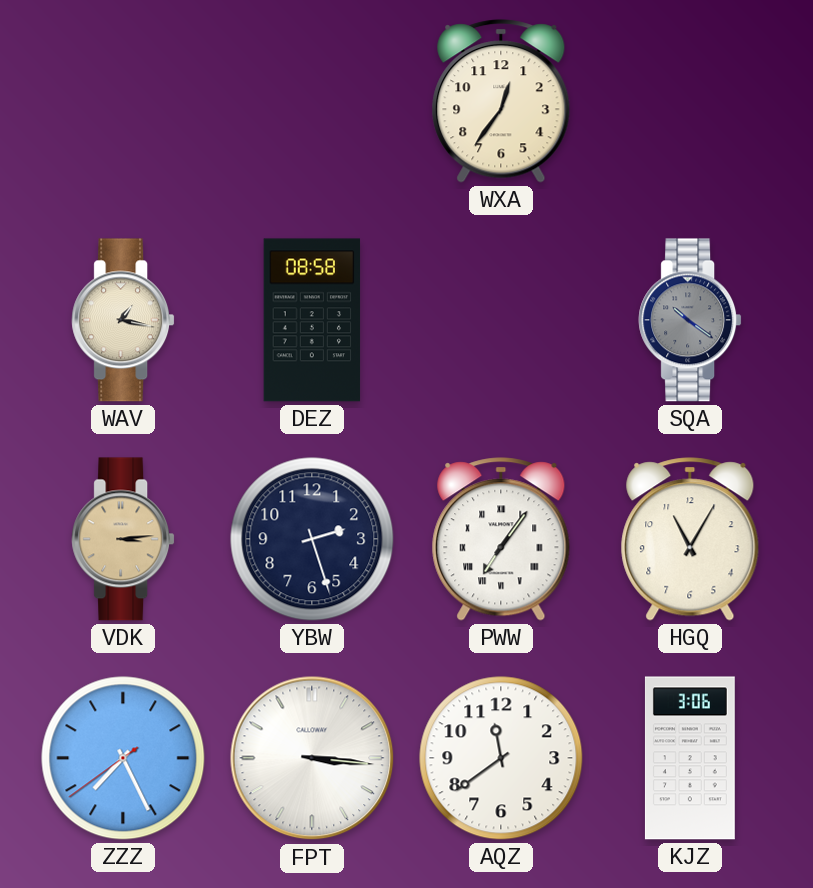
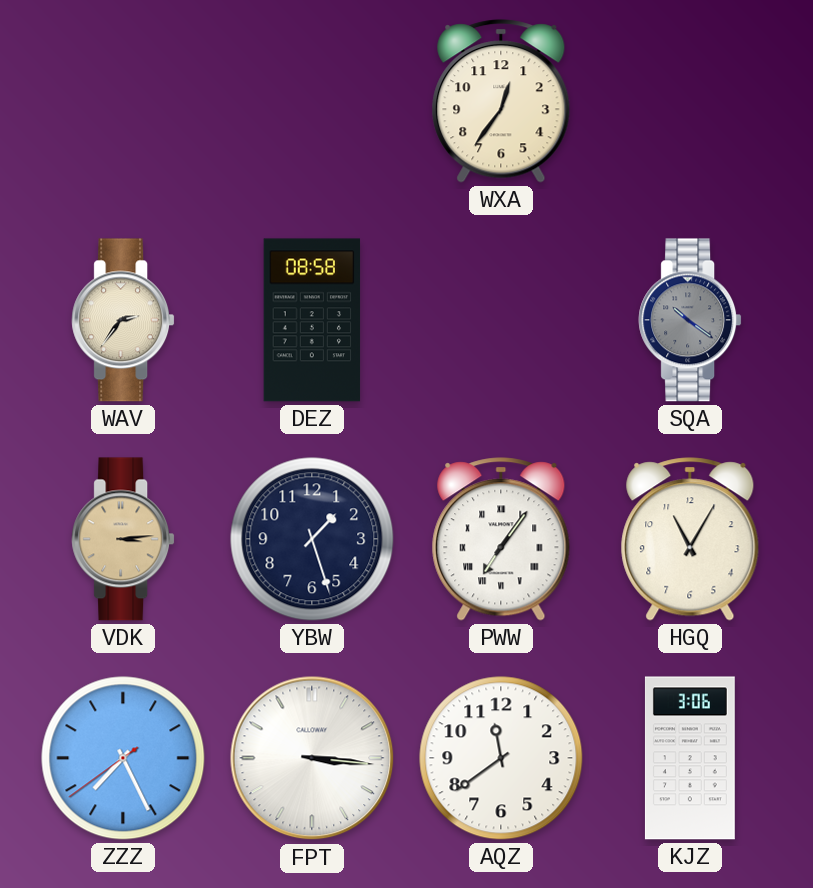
WAV: 1:17 -> 2:36 (123, 320)
YBW: 2:27 -> 1:27 (312, 539)
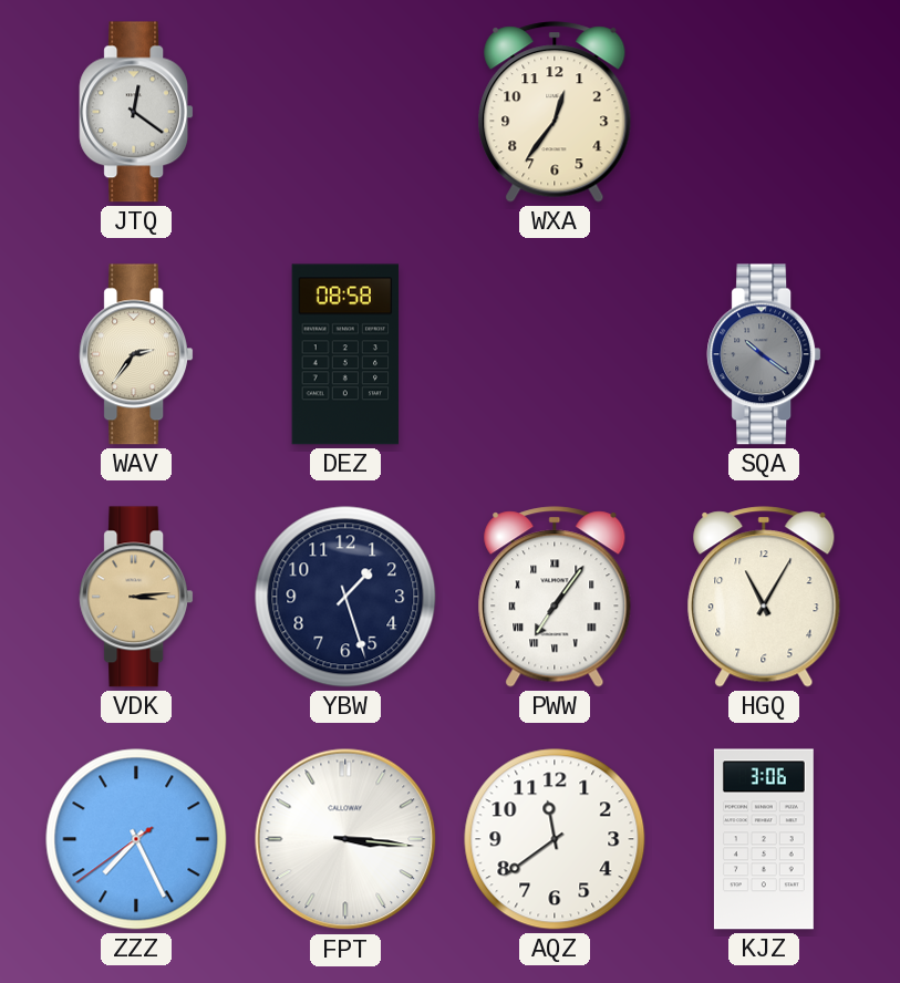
JTQ: none -> 12:21 (136, 112)
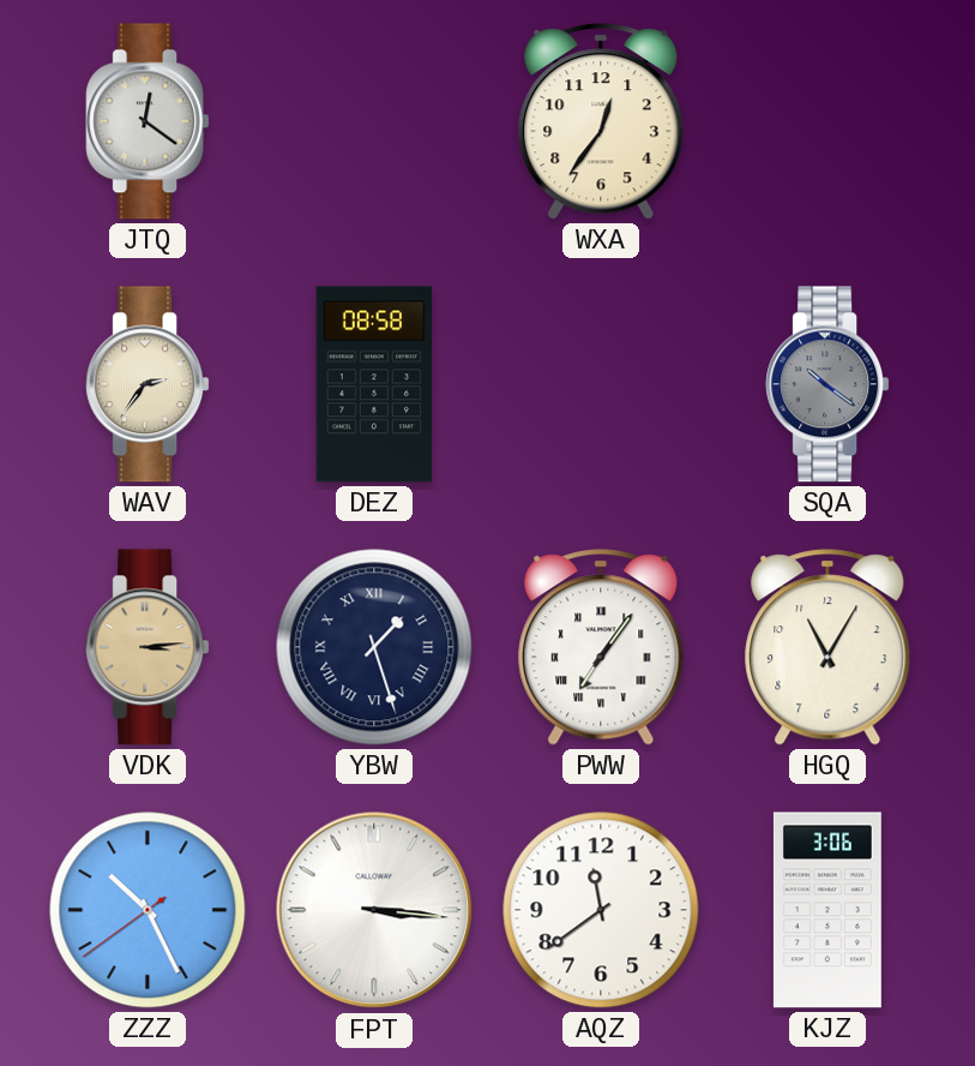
YBW numerals: Arabic -> Roman (374, 647)
ZZZ: 7:25 -> 10:25 (148, 910)
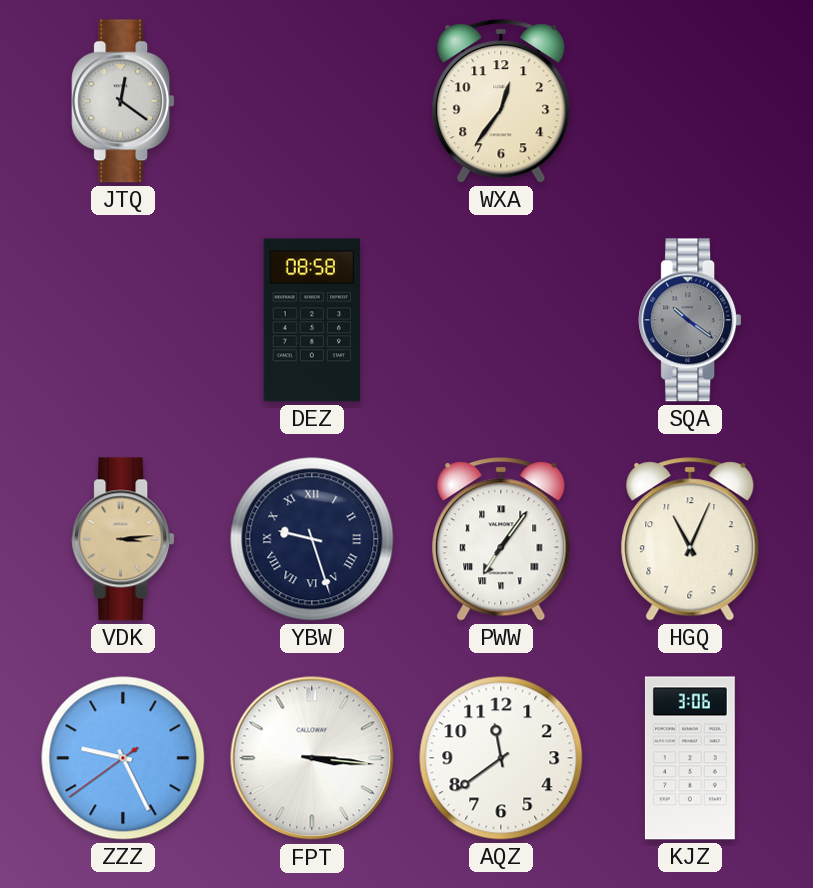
WAV: 2:36 -> none (148, 384)
YBW: 1:27 -> 9:27 (312, 539)
HGQ: 11:05 -> 11:04 (690, 539)
ZZZ: 10:25 -> 9:25 (123, 758)
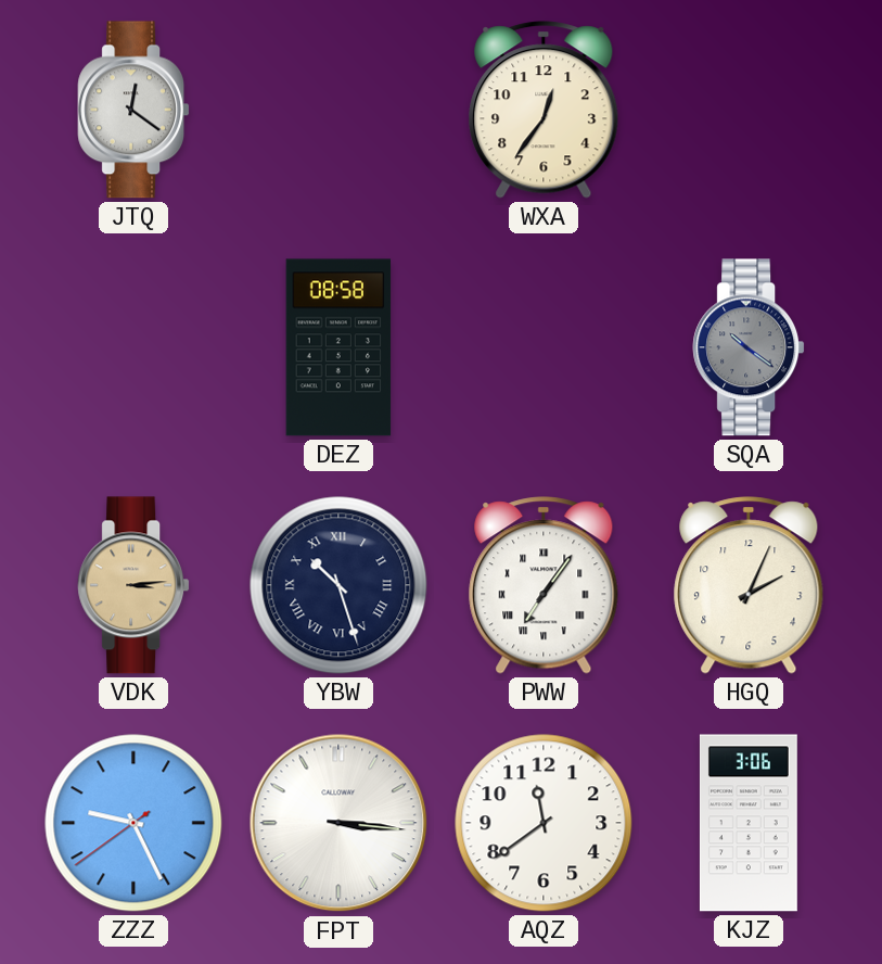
YBW: 9:27 -> 10:27 (338, 585)
HGQ: 11:04 -> 2:04 (749, 585)
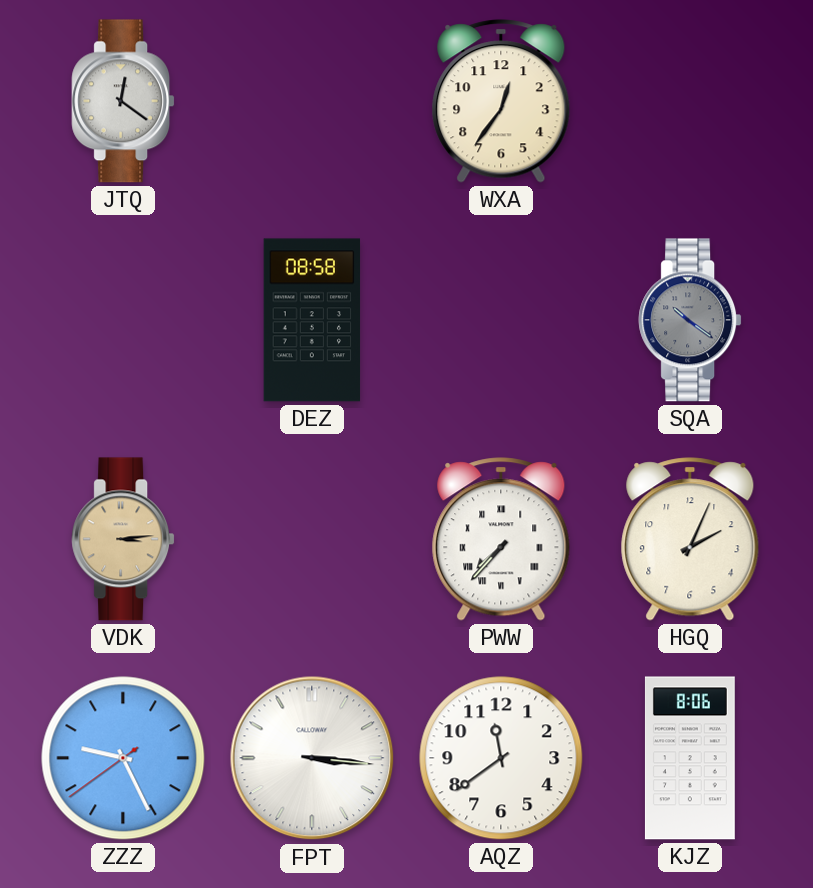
YBW: 10:27 -> none (338, 585)
PWW: 7:06 -> 7:37 (501, 539)
KJZ: 3:06 -> 8:06 (690, 758)
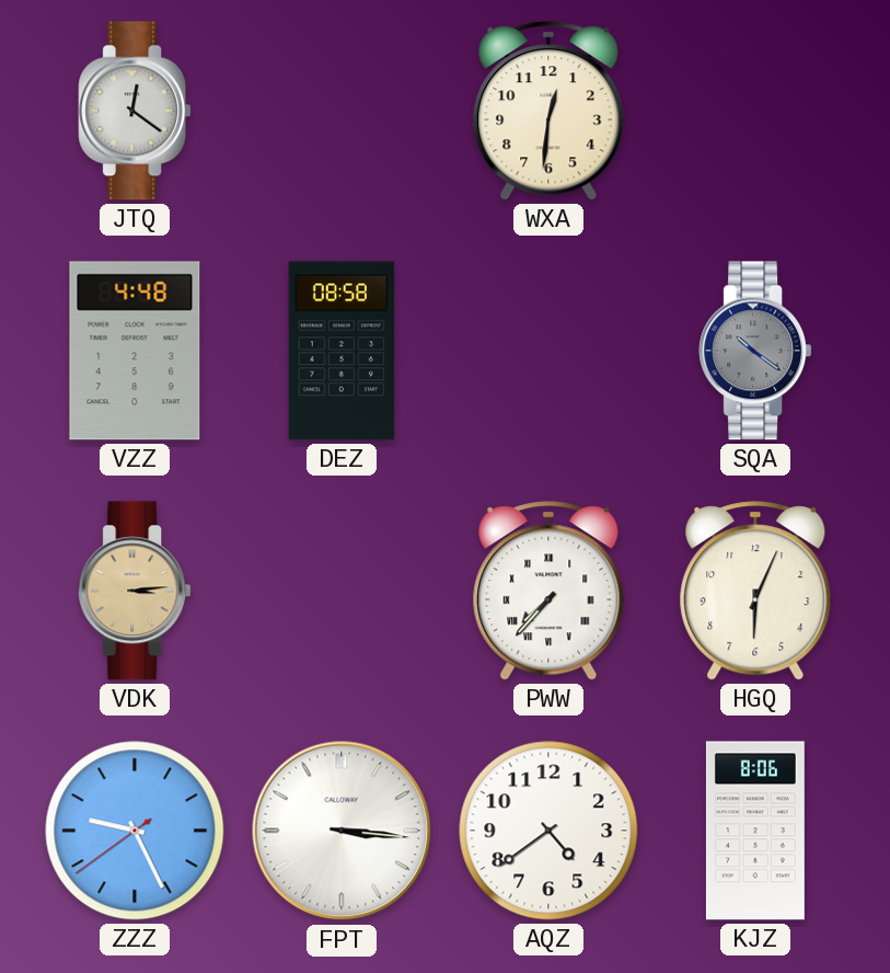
WXA: 12:36 -> 12:31 (548, 111)
VZZ: none -> 4:48 (135, 351)
HGQ: 2:04 -> 6:04 (755, 591)
AQZ: 11:39 -> 4:39 (548, 831)
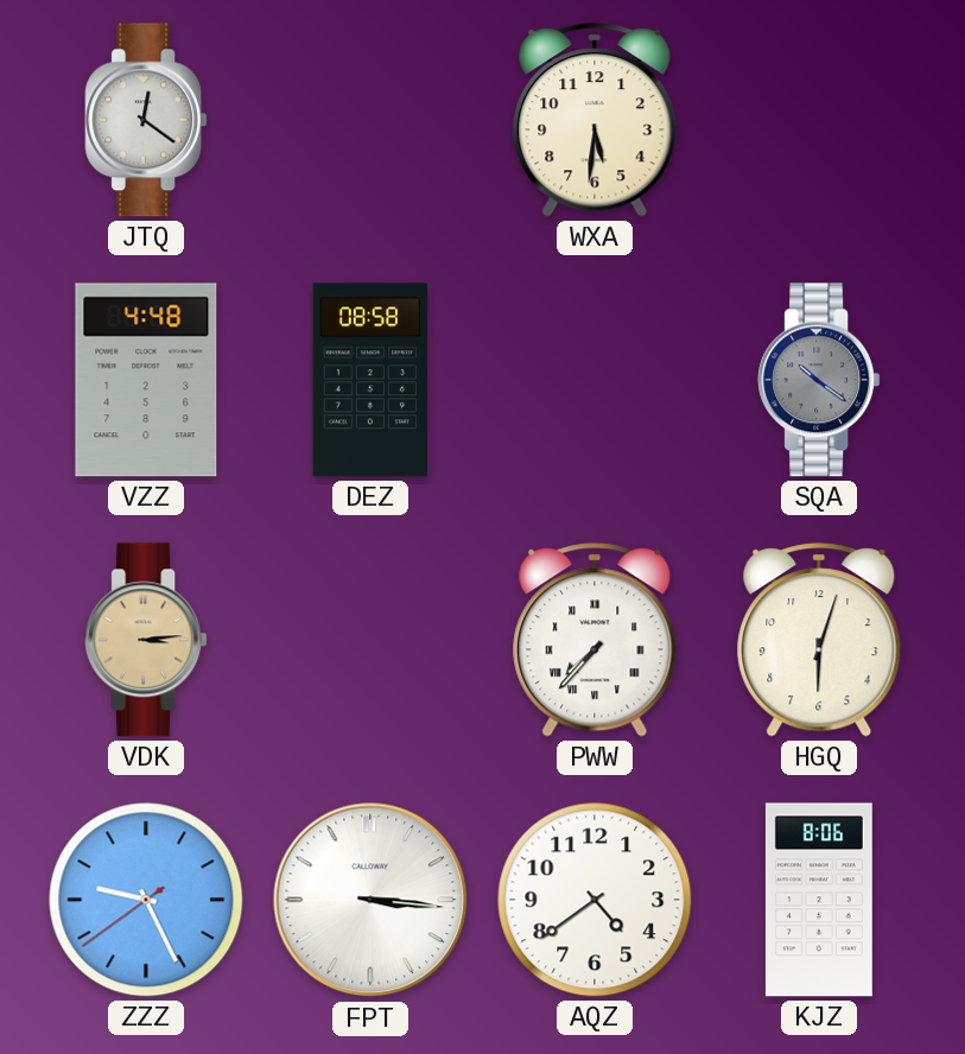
WXA: 12:31 -> 5:31 (595, 120)
HGQ: 6:04 -> 6:03 (819, 640)
